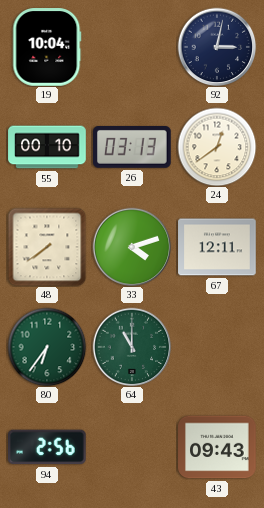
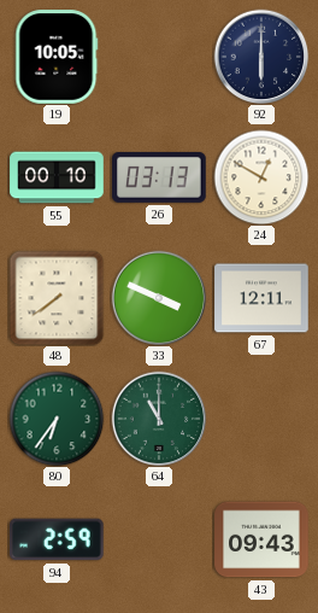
19: 10:04 -> 10:05 (57, 57)
92: 3:02 -> 6:00 (261, 57)
24: 12:39 -> 12:50 (261, 177)
33: 4:12 -> 3:49 (159, 298)
94: 2:56 -> 2:59 (58, 539)
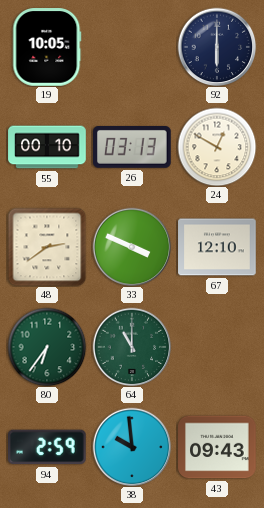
48: 7:39 -> 2:39 (47, 247)
67: 12:11 -> 12:10 (217, 247)
38: none -> 9:59 (132, 447)
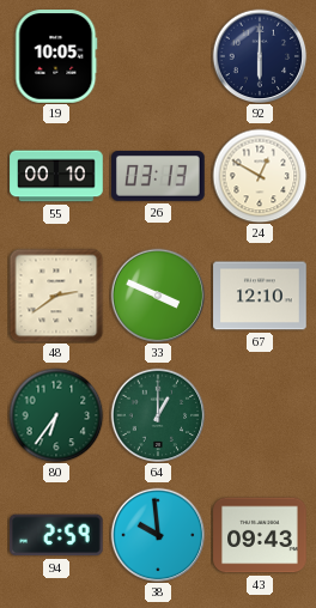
64: 11:00 -> 1:00 (158, 415)
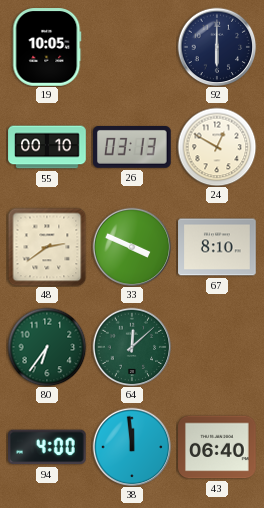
67: 12:10 -> 8:10 (217, 247)
64: 1:00 -> 12:08 (132, 347)
94: 2:59 -> 4:00 (48, 447)
38: 9:59 -> 11:59 (132, 447)
43: 09:43 -> 06:40 (217, 447)
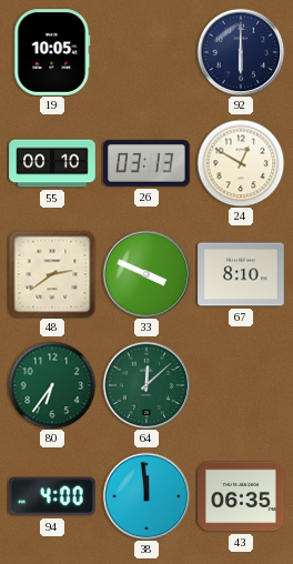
43: 06:40 -> 06:35 (241, 496)
